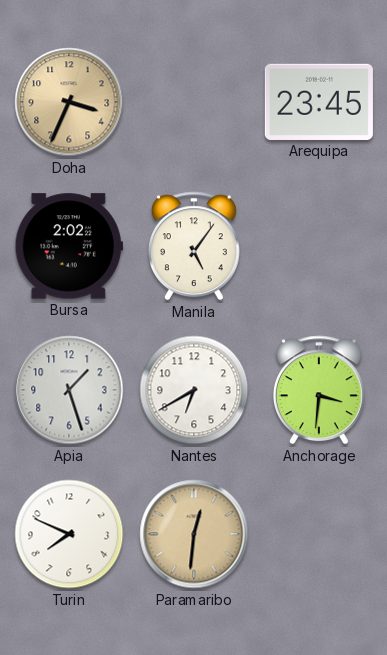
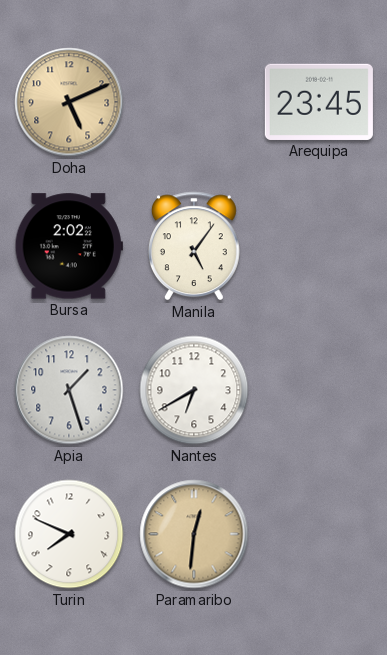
Doha: 3:34 -> 5:11 (69, 102)
Anchorage: 3:31 -> none (319, 390)
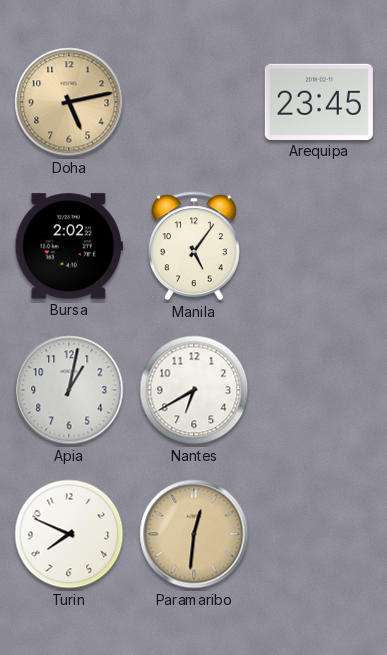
Doha: 5:11 -> 5:13 (69, 102)
Apia: 1:27 -> 1:02 (69, 390)
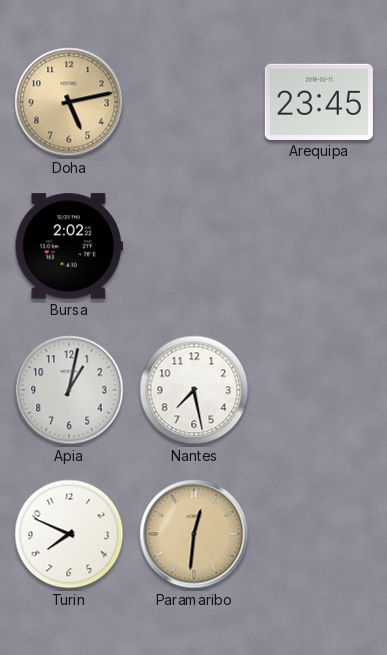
Manila: 5:06 -> none (194, 246)
Nantes: 6:40 -> 7:28 (194, 390)
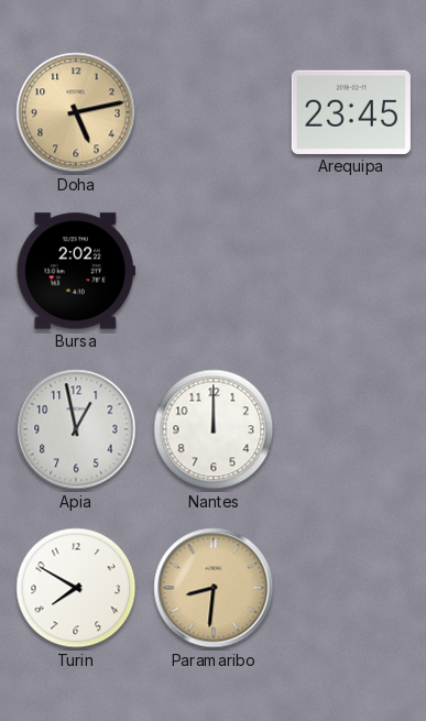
Apia: 1:02 -> 12:58 (76, 429)
Nantes: 7:28 -> 12:00 (214, 429)
Turin: 7:49 -> 7:50 (76, 588)
Paramaribo: 12:31 -> 8:31 (214, 588)
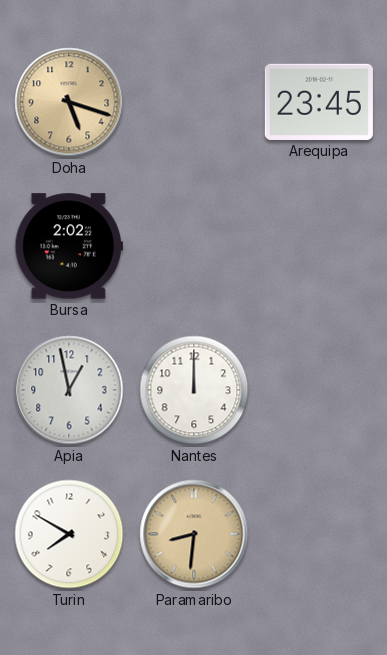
Doha: 5:13 -> 5:18 (69, 102)
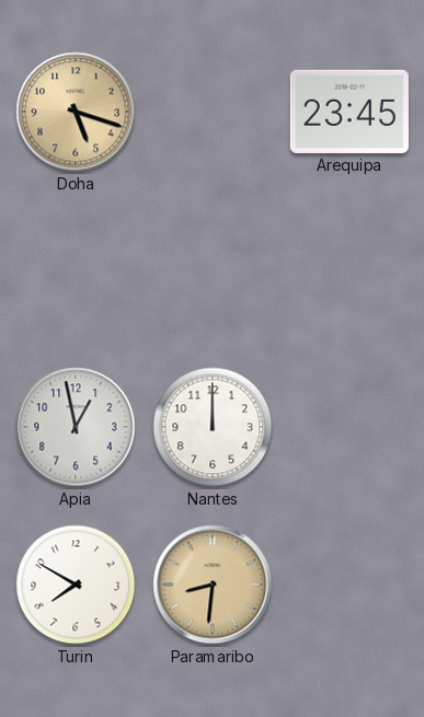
Bursa: 2:02 -> none (69, 246)
